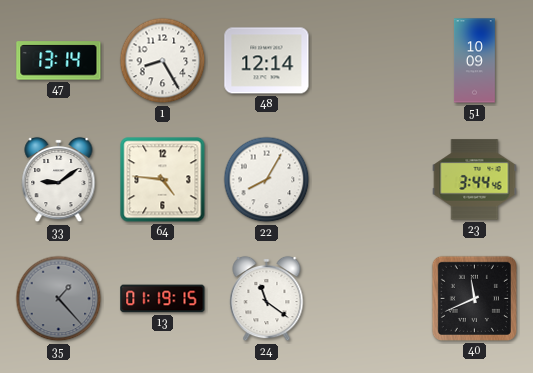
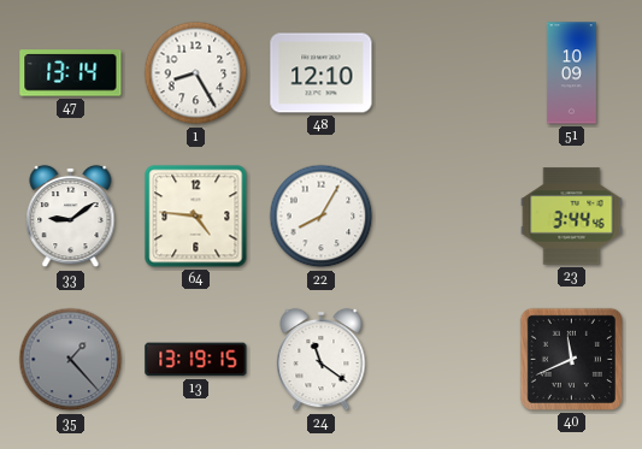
48: 12:14 -> 12:10 (322, 73)
13: 01:19 -> 13:19 (196, 360)
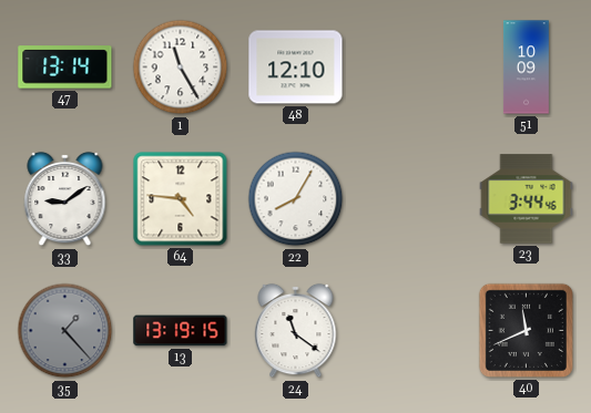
1: 8:25 -> 11:25 (181, 68)
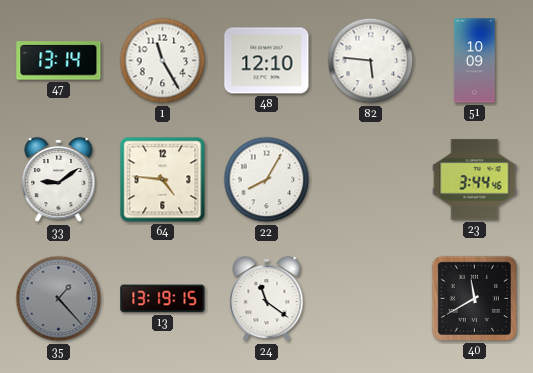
82: none -> 5:46 (371, 61)
40: 11:41 -> 11:40 (474, 298)
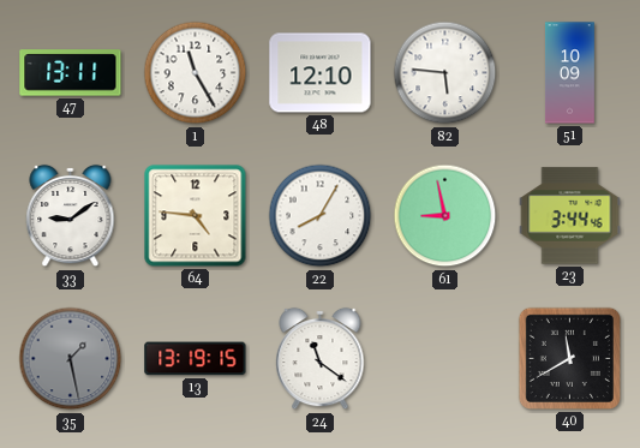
47: 13:14 -> 13:11 (71, 73)
61: none -> 8:58 (445, 216)
35: 1:23 -> 1:28 (71, 359)
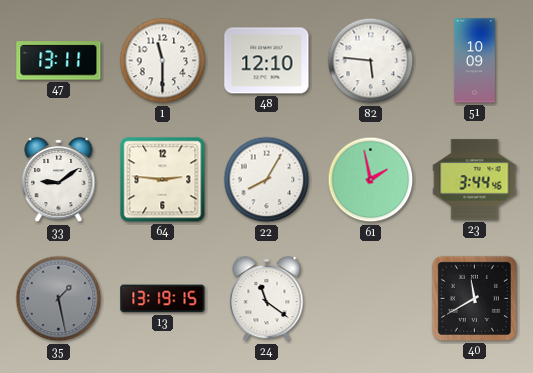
1: 11:25 -> 11:30 (163, 61)
64: 4:46 -> 2:46 (163, 180)
61: 8:58 -> 1:58 (371, 180)
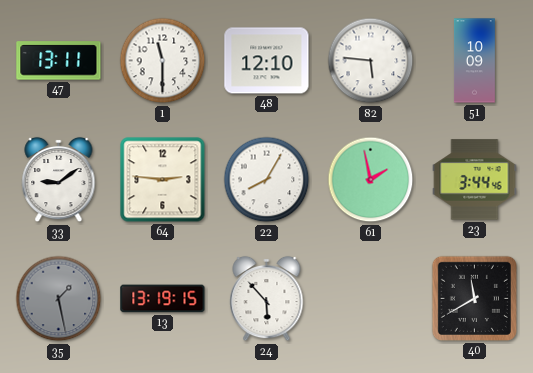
24: 11:21 -> 5:53 (267, 299)
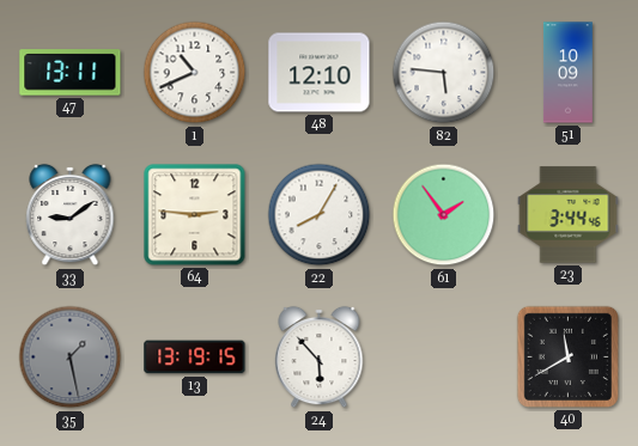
1: 11:30 -> 10:41 (195, 73)
61: 1:58 -> 1:54 (444, 215)
